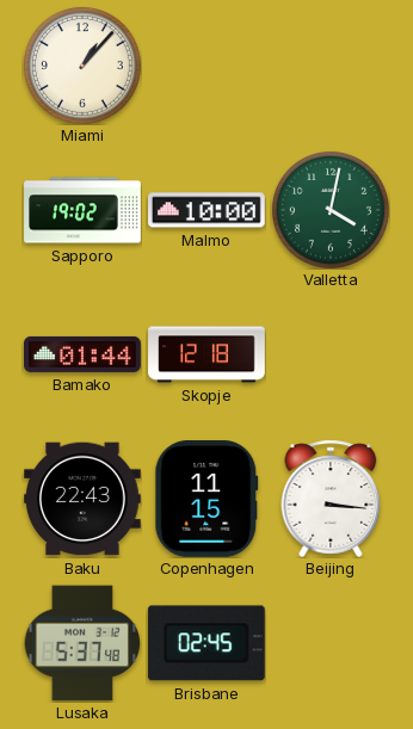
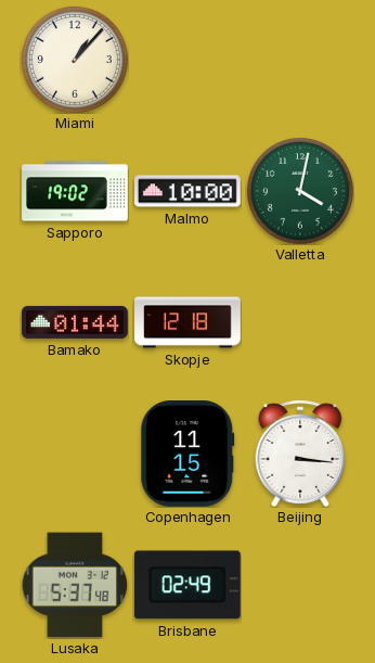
Baku: 22:43 -> none (84, 499)
Brisbane: 02:45 -> 02:49 (187, 585)
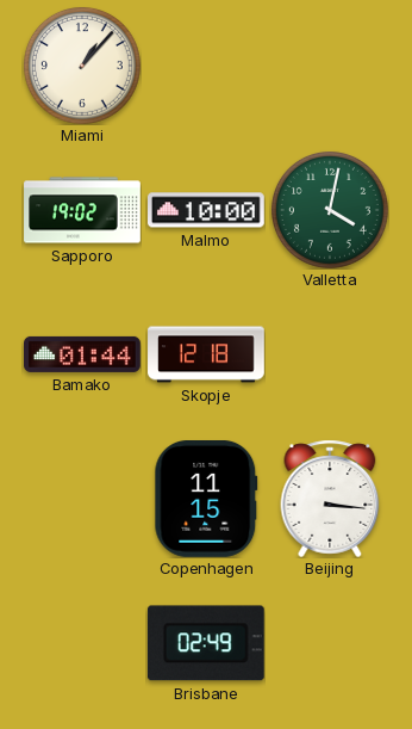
Lusaka: 5:37 -> none (75, 585)
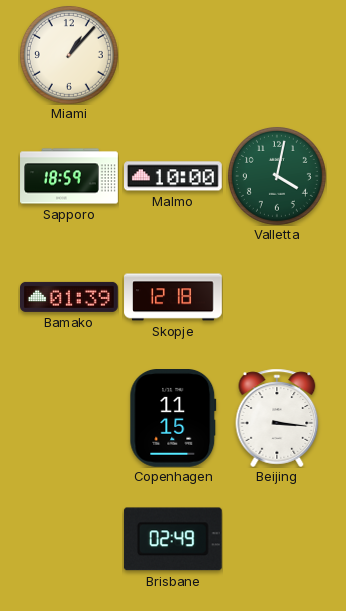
Sapporo: 19:02 -> 18:59 (69, 176)
Bamako: 01:44 -> 01:39 (70, 297)
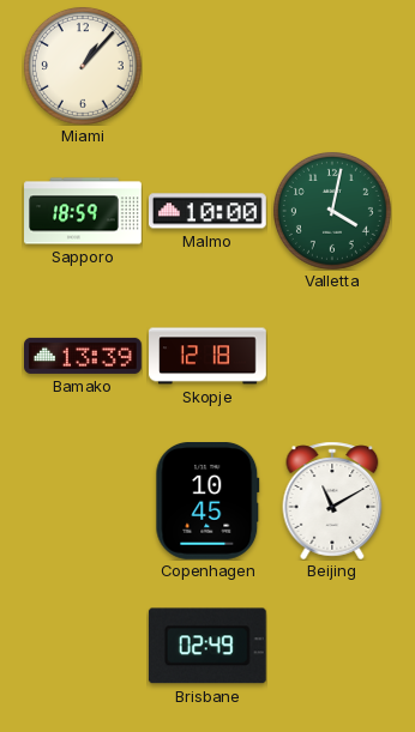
Bamako: 01:39 -> 13:39 (84, 356)
Copenhagen: 11:15 -> 10:45 (207, 502)
Beijing: 3:16 -> 11:10 (332, 501)
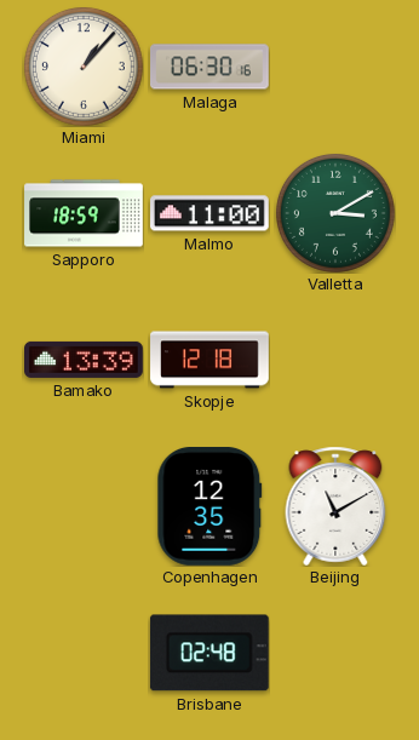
Malaga: none -> 06:30 (211, 67)
Malmo: 10:00 -> 11:00 (211, 213)
Valletta: 4:02 -> 3:10 (335, 213)
Copenhagen: 10:45 -> 12:35 (209, 507)
Brisbane: 02:49 -> 02:48 (209, 653)
